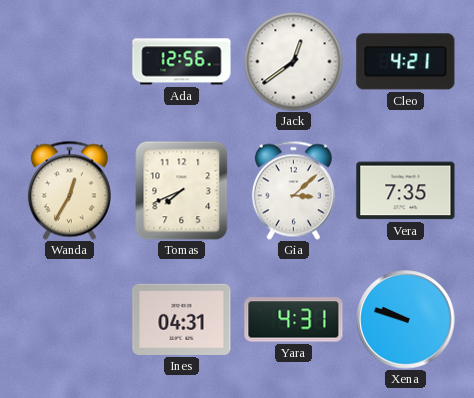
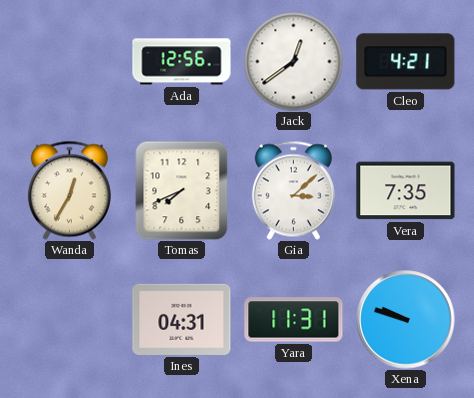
Yara: 4:31 -> 11:31 (294, 320)
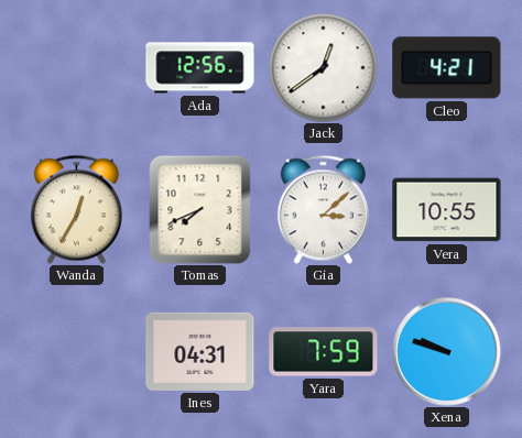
Vera: 7:35 -> 10:55 (447, 210)
Yara: 11:31 -> 7:59 (324, 352)
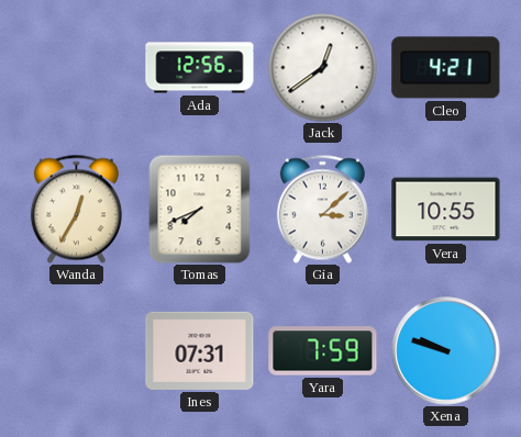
Ines: 04:31 -> 07:31 (200, 350)
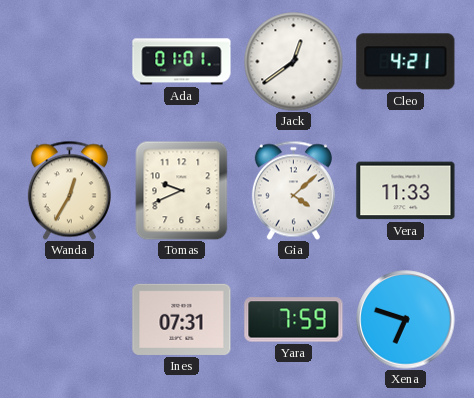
Ada: 12:56 -> 01:01 (182, 62)
Tomas: 7:41 -> 9:41 (182, 190)
Gia: 3:08 -> 4:08 (293, 190)
Vera: 10:55 -> 11:33 (406, 191)
Xena: 9:48 -> 6:48 (406, 320)
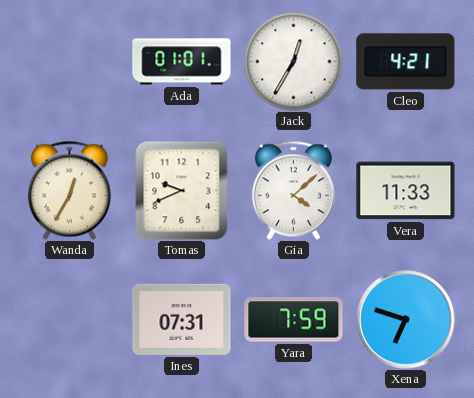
Jack: 12:39 -> 12:35 (294, 62)
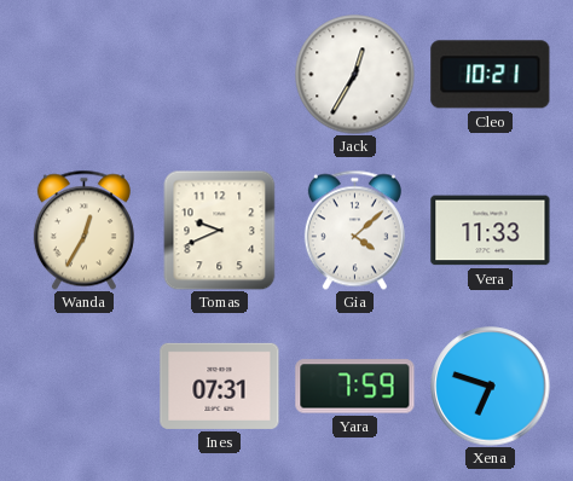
Ada: 01:01 -> none (182, 62)
Cleo: 4:21 -> 10:21 (491, 75)
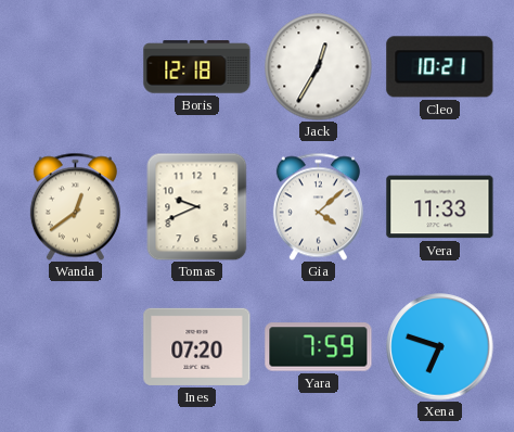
Boris: none -> 12:18 (197, 67)
Wanda: 12:35 -> 12:39 (75, 206)
Ines: 07:31 -> 07:20 (197, 346)
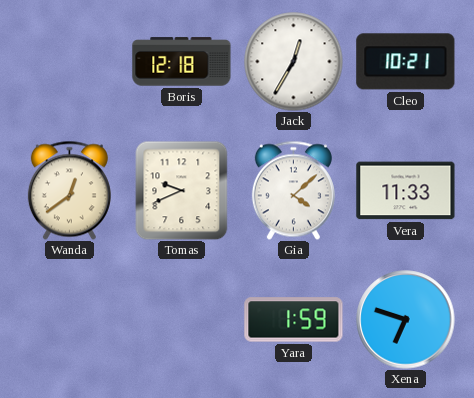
Ines: 07:20 -> none (197, 346)
Yara: 7:59 -> 1:59 (294, 320)
